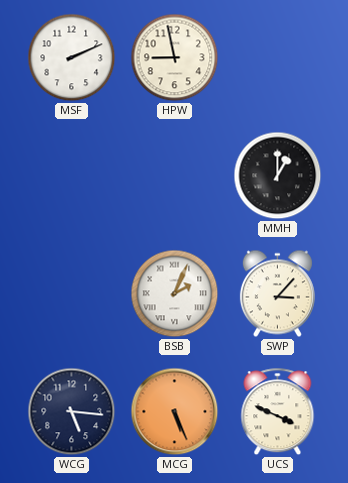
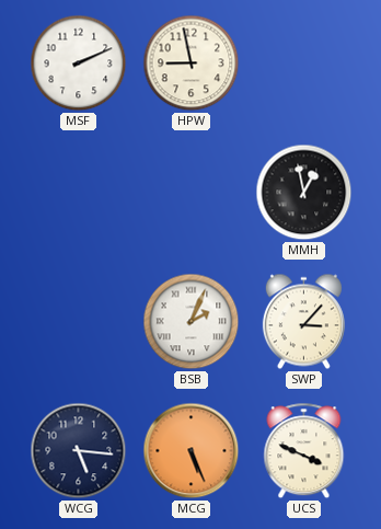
MMH: 1:00 -> 12:58 (304, 193)
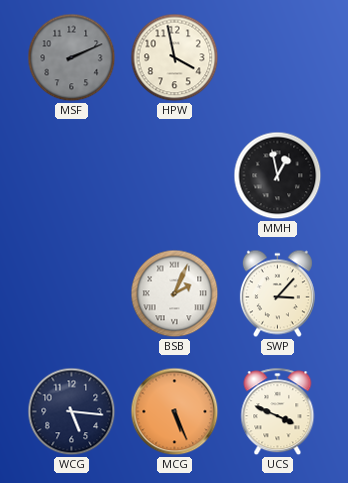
MSF dial: white -> grey (72, 58)
HPW: 8:58 -> 3:58 (175, 58)
